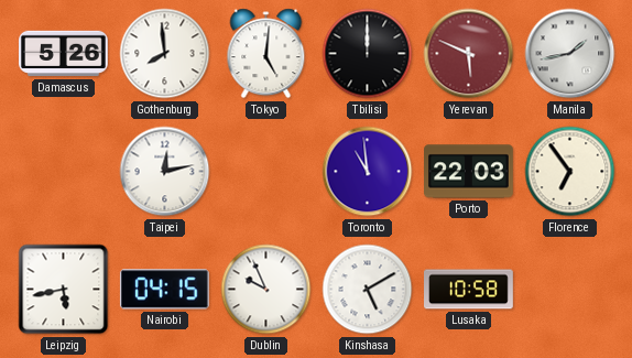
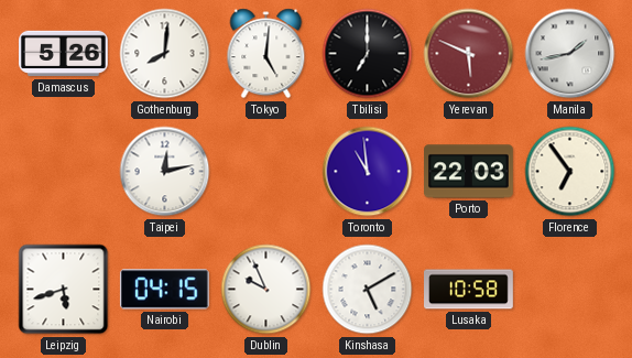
Gothenburg: 7:59 -> 8:01 (165, 54)
Tbilisi: 12:00 -> 7:00 (368, 54)
Leipzig: 5:43 -> 5:42 (64, 290)
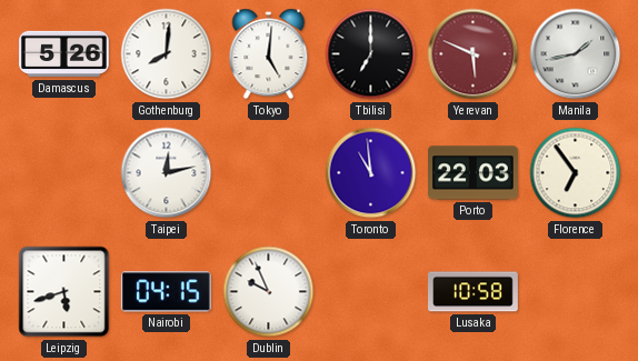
Kinshasa: 5:10 -> none (368, 290)
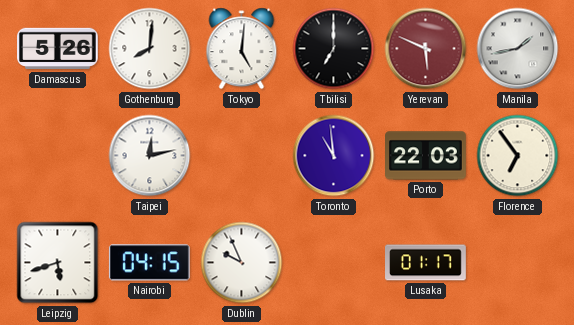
Lusaka: 10:58 -> 01:17 (426, 263)
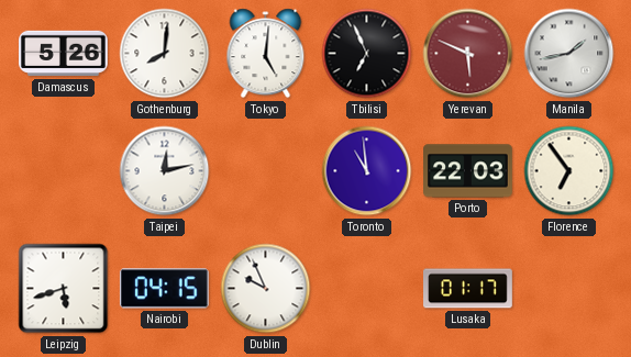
Tbilisi: 7:00 -> 6:56 (367, 54)
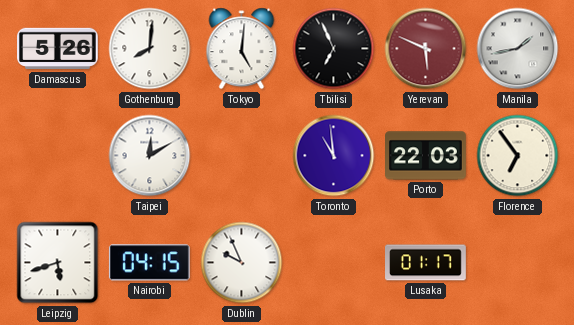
Taipei: 12:13 -> 12:10 (150, 156)
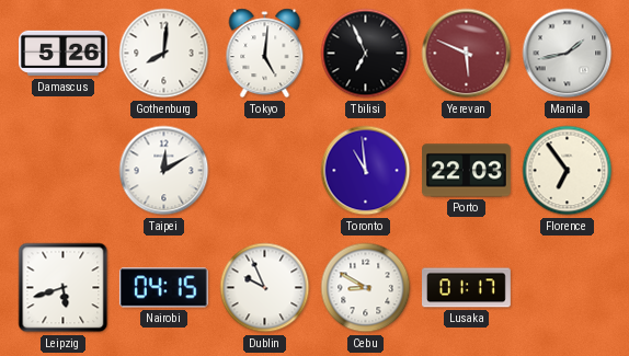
Cebu: none -> 8:50 (366, 288)
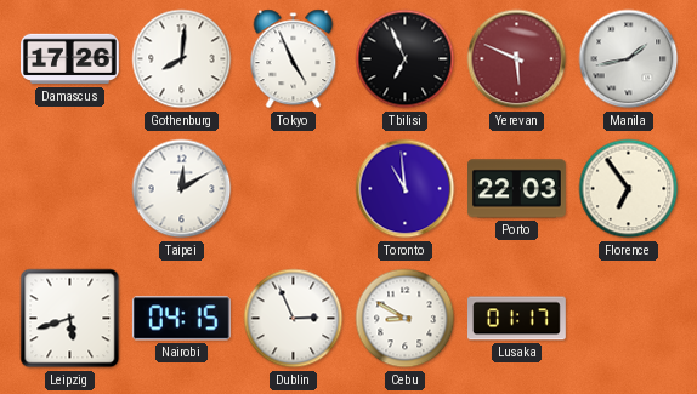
Damascus: 5:26 -> 17:26 (70, 59)
Tokyo: 5:01 -> 4:56 (294, 59)
Dublin: 9:56 -> 2:56 (294, 319)
